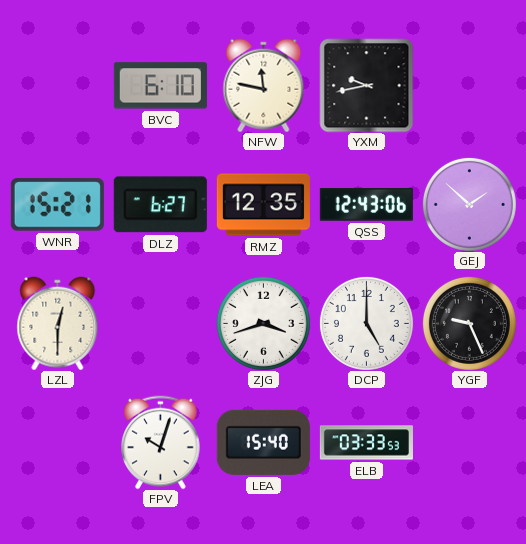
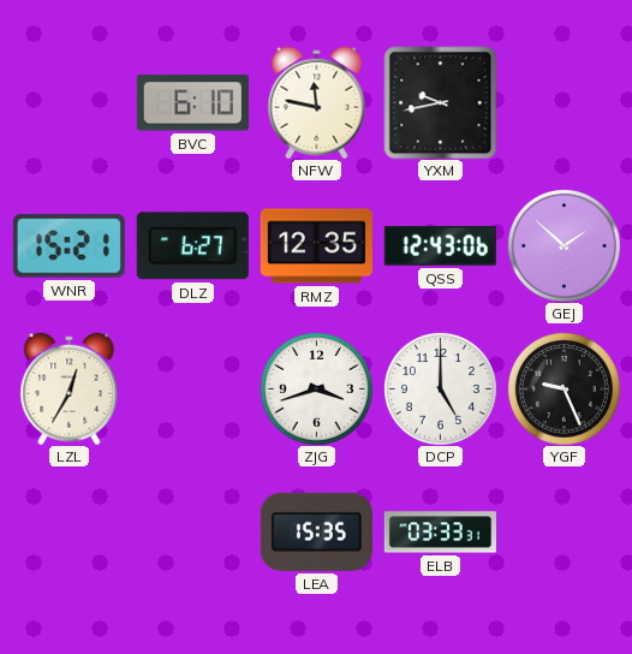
LZL: 12:30 -> 12:35 (70, 388)
FPV: 10:03 -> none (161, 442)
LEA: 15:40 -> 15:35 (316, 531)
ELB: 03:33:53 -> 03:33:31 (440, 533)
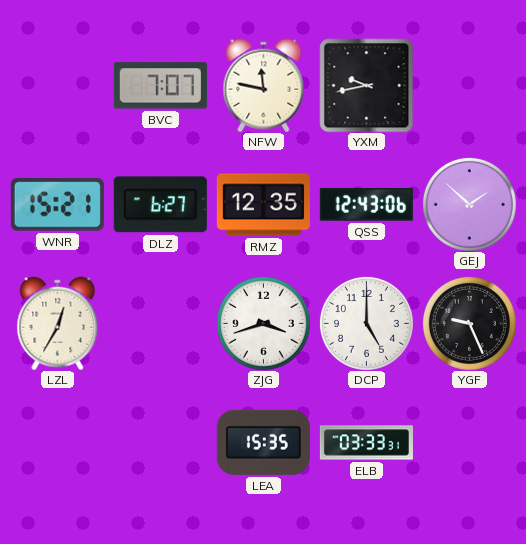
BVC: 6:10 -> 7:07 (160, 86)
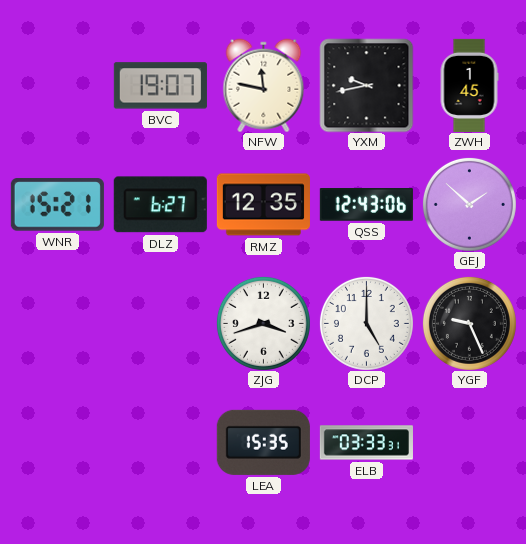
BVC: 7:07 -> 19:07 (160, 86)
ZWH: none -> 1:45 (469, 85)
LZL: 12:35 -> none (58, 323)
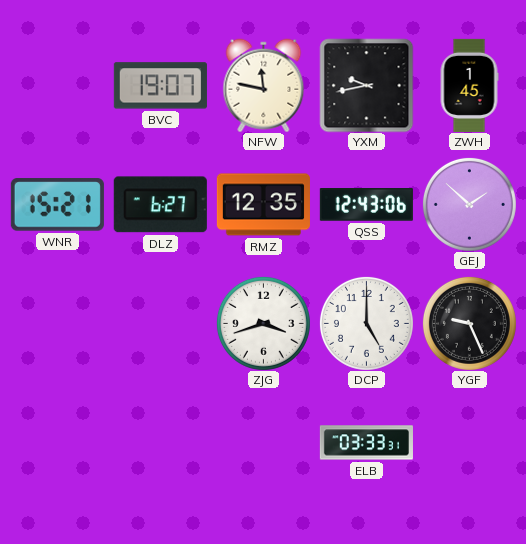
LEA: 15:35 -> none (263, 442)
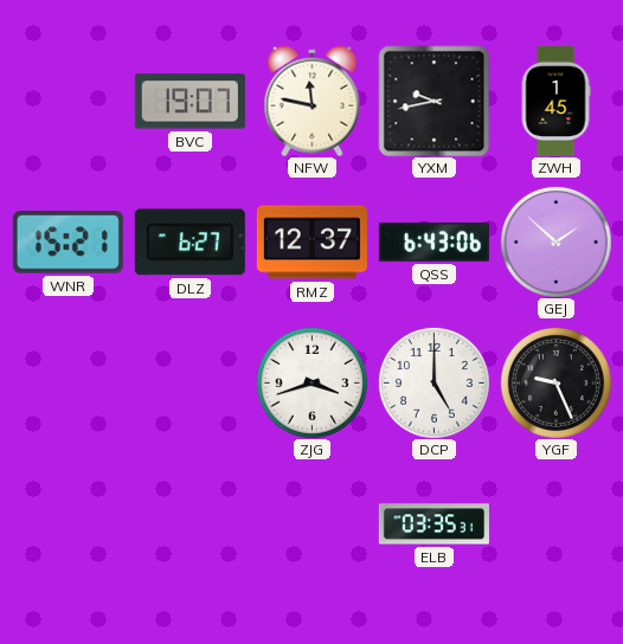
RMZ: 12:35 -> 12:37 (311, 243)
QSS: 12:43 -> 6:43 (433, 243)
ELB: 03:33 -> 03:35 (433, 524)
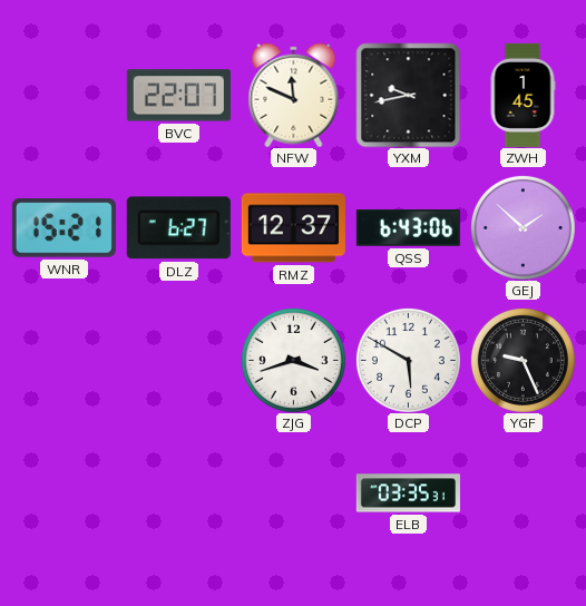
BVC: 19:07 -> 22:07 (178, 96)
NFW: 11:47 -> 11:49 (294, 95)
DCP: 5:00 -> 5:50 (408, 360)
